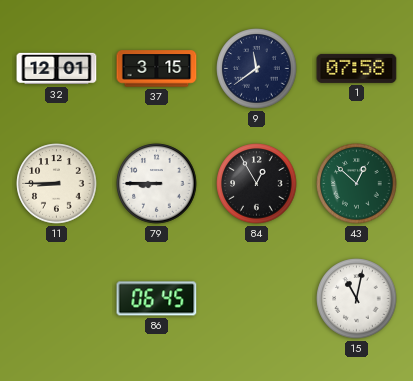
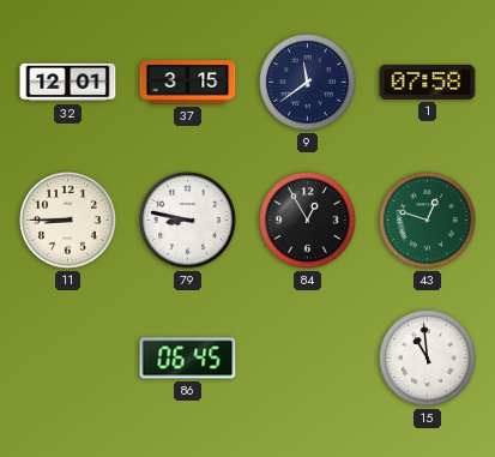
79: 8:45 -> 8:47 (188, 221)
43: 12:52 -> 12:48 (428, 221)
15: 11:02 -> 10:59 (428, 359)
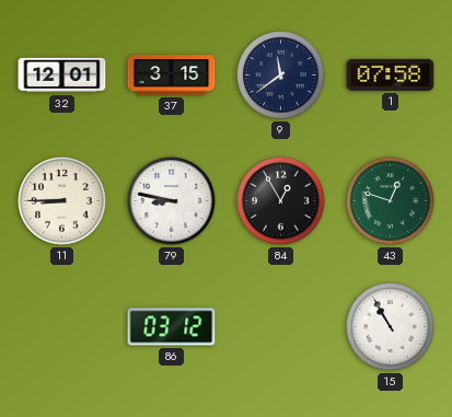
86: 06:45 -> 03:12 (172, 327)
15: 10:59 -> 10:55 (391, 327)
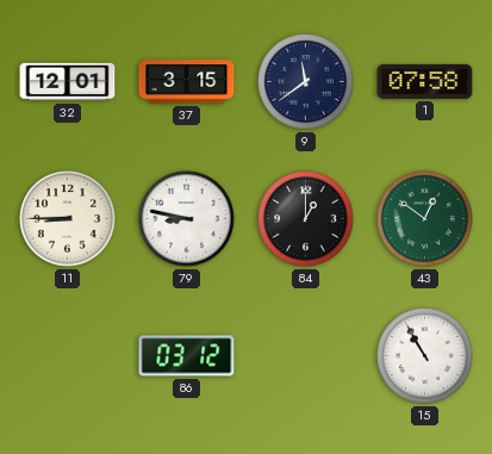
84: 12:55 -> 1:00 (306, 219)
43: 12:48 -> 12:51 (425, 219)
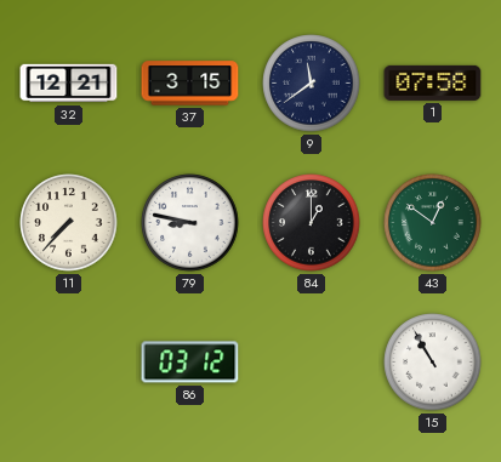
32: 12:01 -> 12:21 (69, 84)
11: 8:45 -> 7:37 (69, 223)
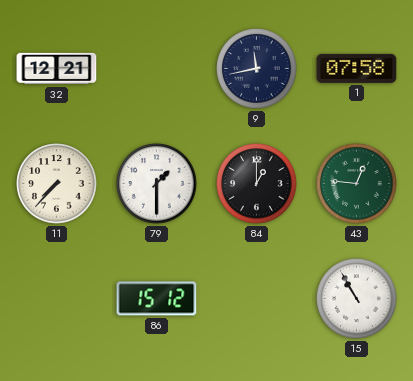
37: 3:15 -> none (190, 84)
9: 11:39 -> 11:43 (257, 69)
79: 8:47 -> 1:30 (157, 184)
43: 12:51 -> 12:46 (357, 184)
86: 03:12 -> 15:12 (157, 299)
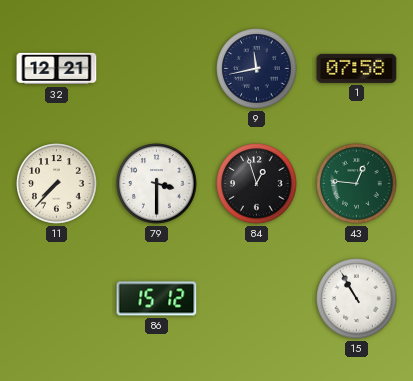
79: 1:30 -> 3:30 (157, 184)
84: 1:00 -> 12:57 (257, 184)
